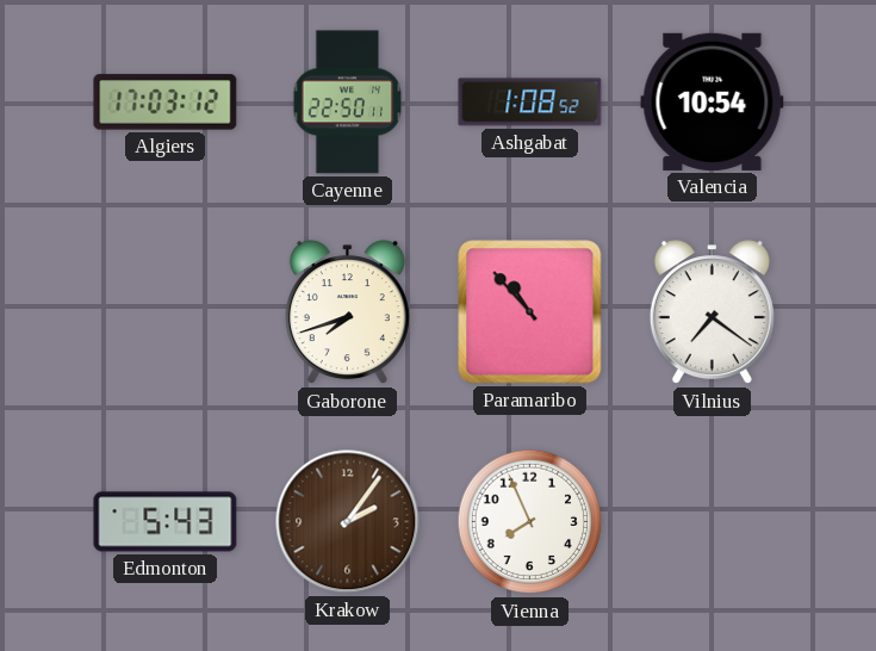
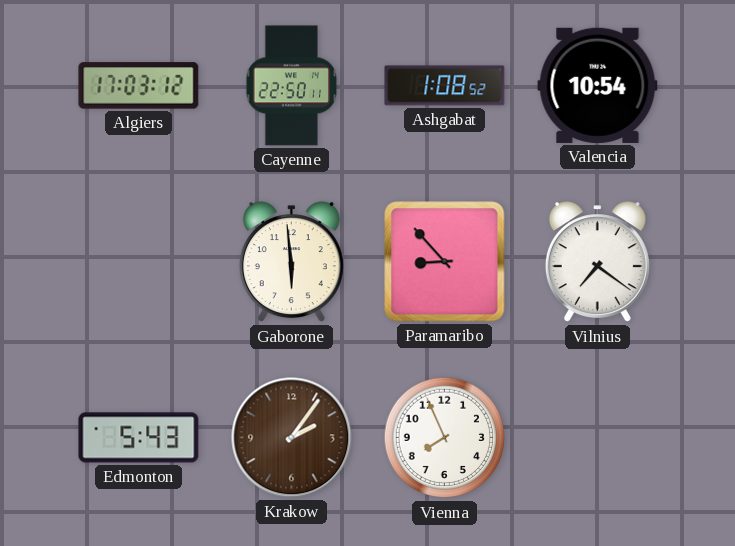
Gaborone: 7:42 -> 5:59 (291, 262)
Paramaribo: 10:53 -> 8:53 (445, 262)
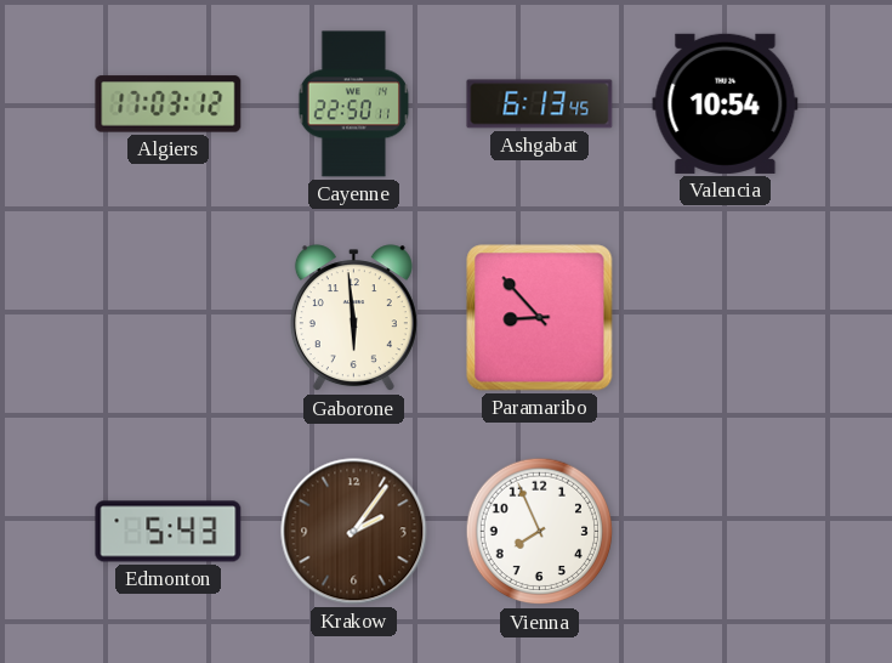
Ashgabat: 1:08 -> 6:13 (540, 104)
Vilnius: 7:21 -> none (597, 262)
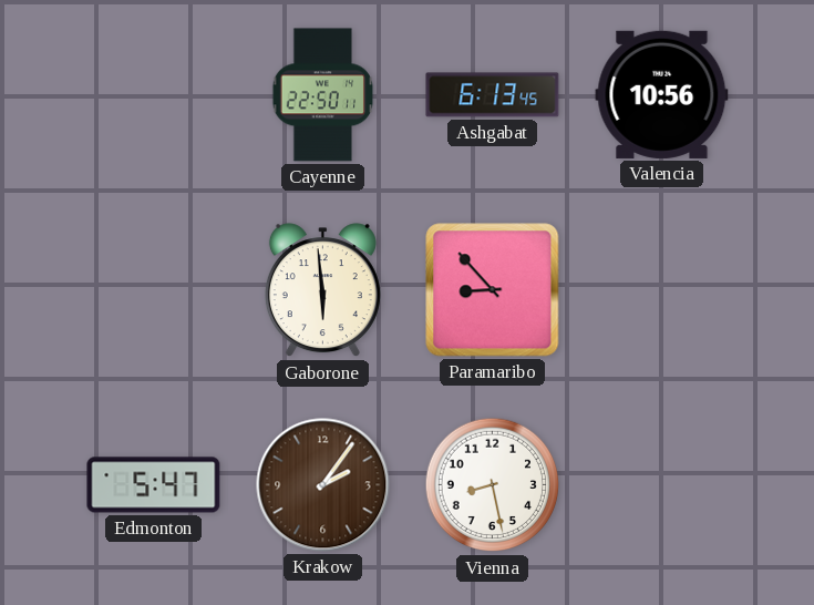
Algiers: 17:03 -> none (169, 104)
Valencia: 10:54 -> 10:56 (662, 94)
Edmonton: 5:43 -> 5:47 (154, 485)
Vienna: 7:56 -> 8:28 (493, 485)
